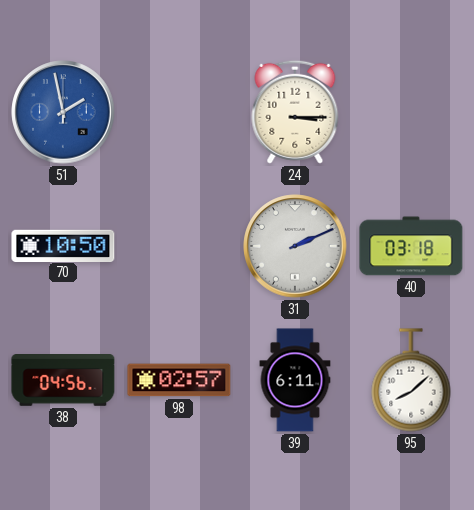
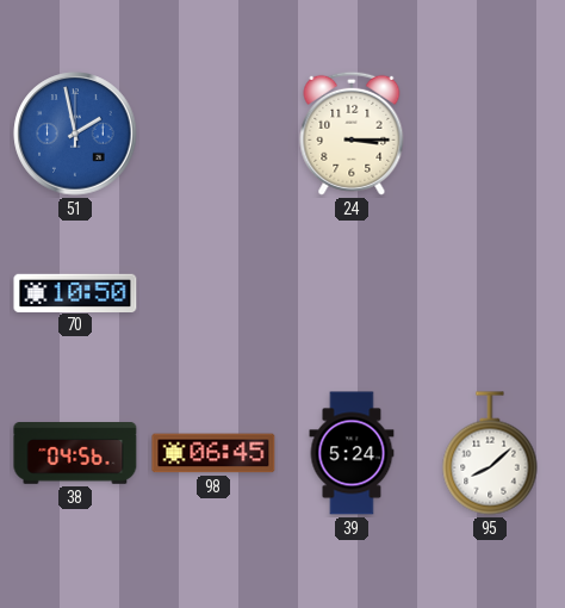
31: 2:11 -> none (295, 246)
40: 03:18 -> none (411, 246)
98: 02:57 -> 06:45 (213, 453)
39: 6:11 -> 5:24 (352, 453)
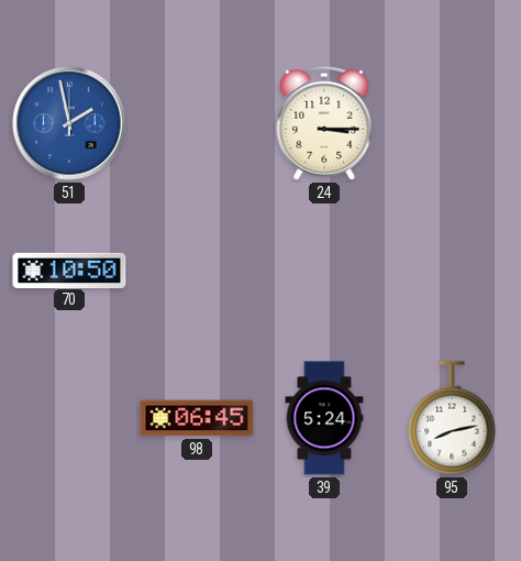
38: 04:56 -> none (75, 453)
95: 8:08 -> 8:13 (452, 418)
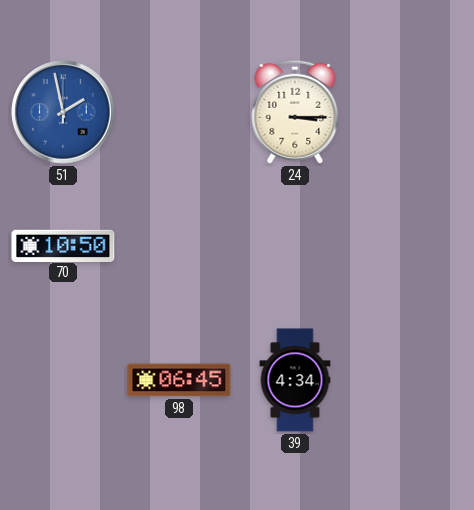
39: 5:24 -> 4:34 (295, 380)
95: 8:13 -> none (452, 418)
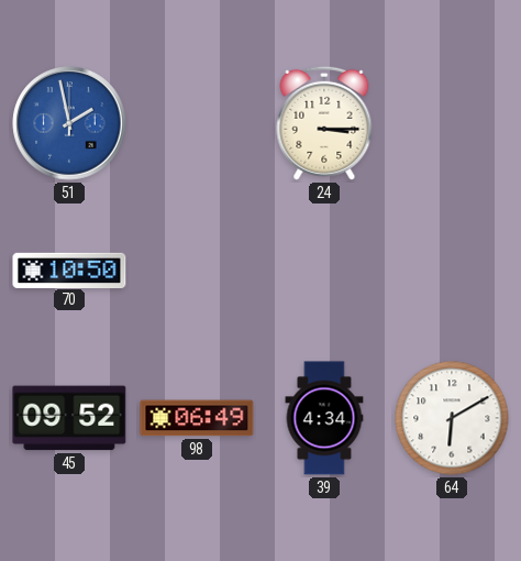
45: none -> 09:52 (69, 418)
98: 06:45 -> 06:49 (197, 418)
64: none -> 6:10 (452, 418)
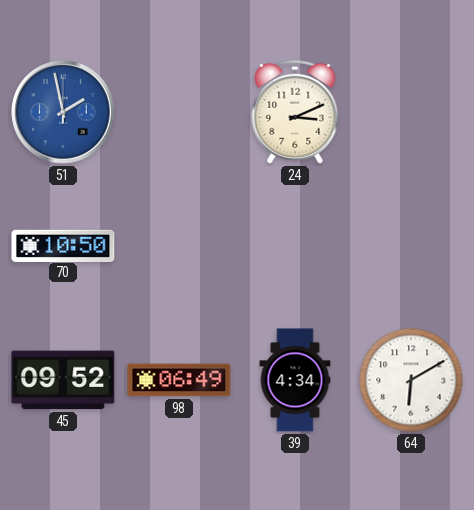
24: 3:15 -> 3:11 (295, 112)
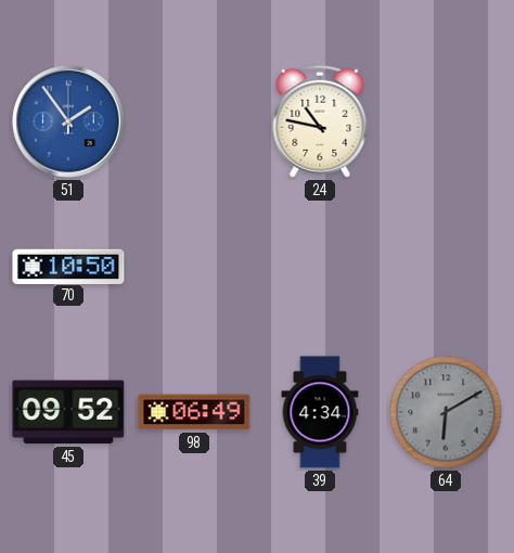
51: 1:58 -> 1:54 (68, 121)
24: 3:11 -> 10:47 (320, 121)
64 dial: white -> grey (446, 412)
